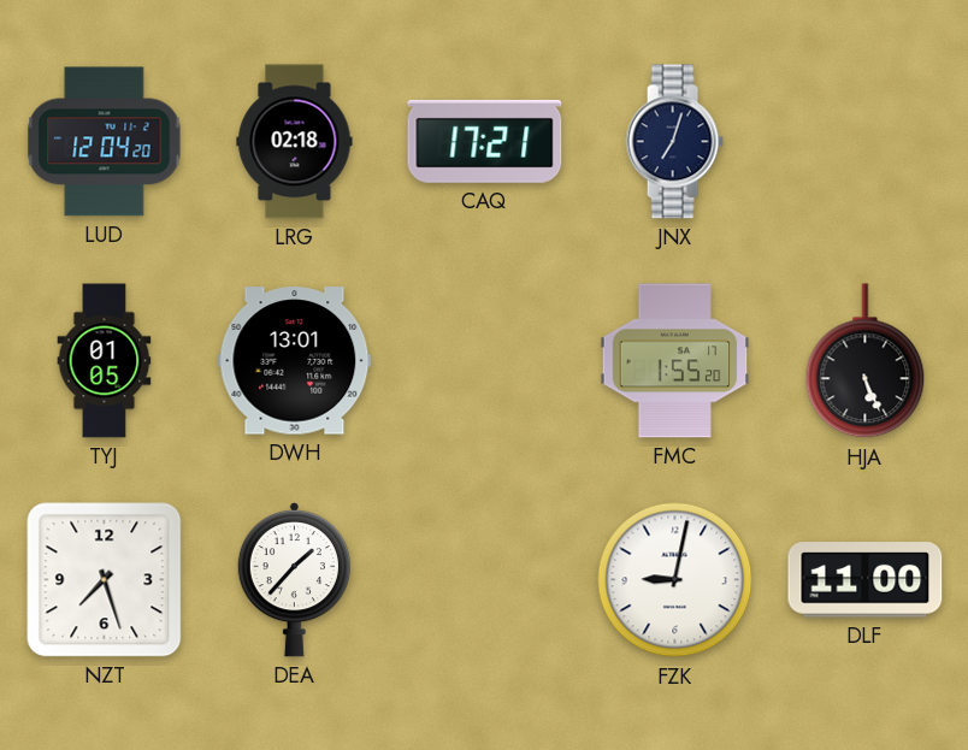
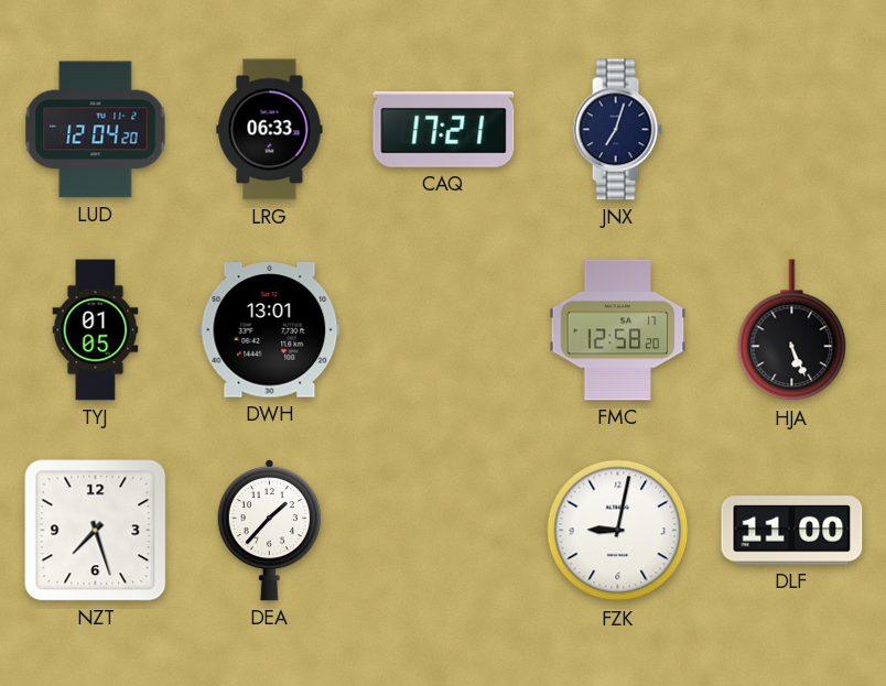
LRG: 02:18 -> 06:33 (270, 130)
FMC: 1:55 -> 12:58 (618, 330)
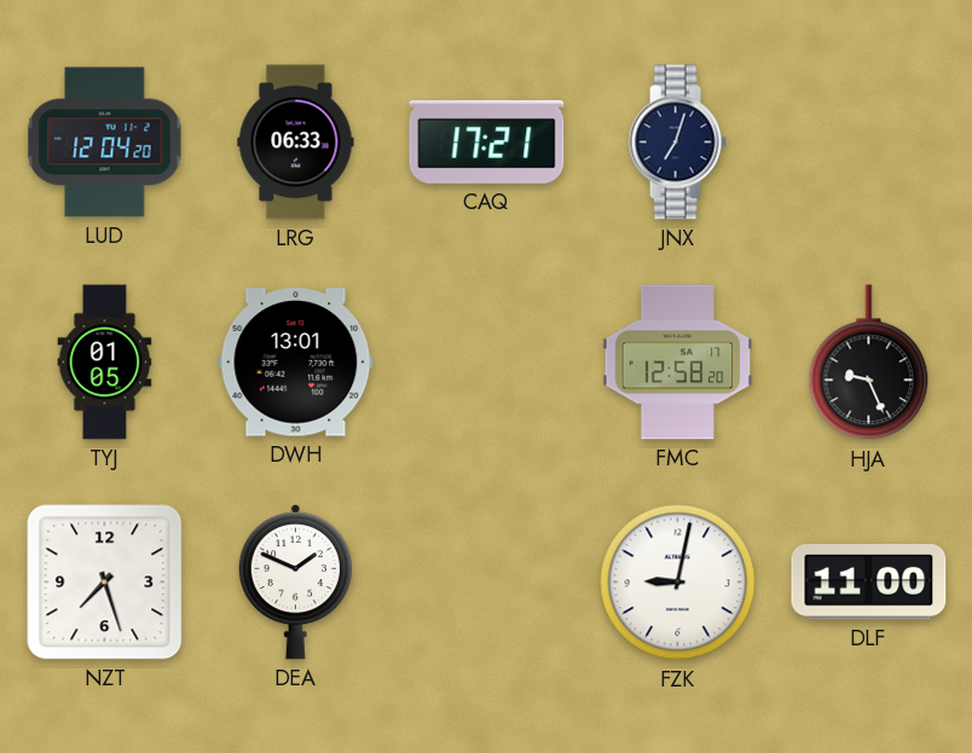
HJA: 5:26 -> 9:26 (869, 363)
DEA: 1:37 -> 1:49 (295, 583)
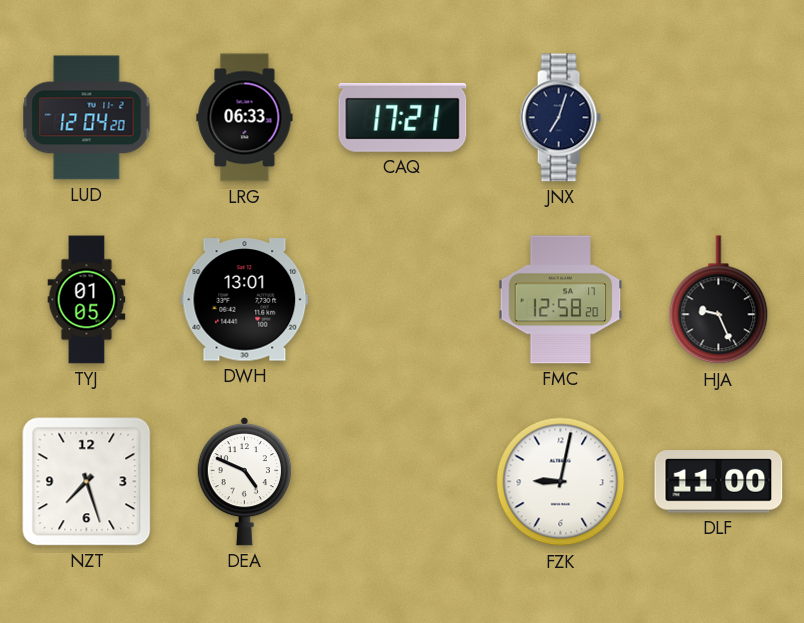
DEA: 1:49 -> 4:49 (244, 482)
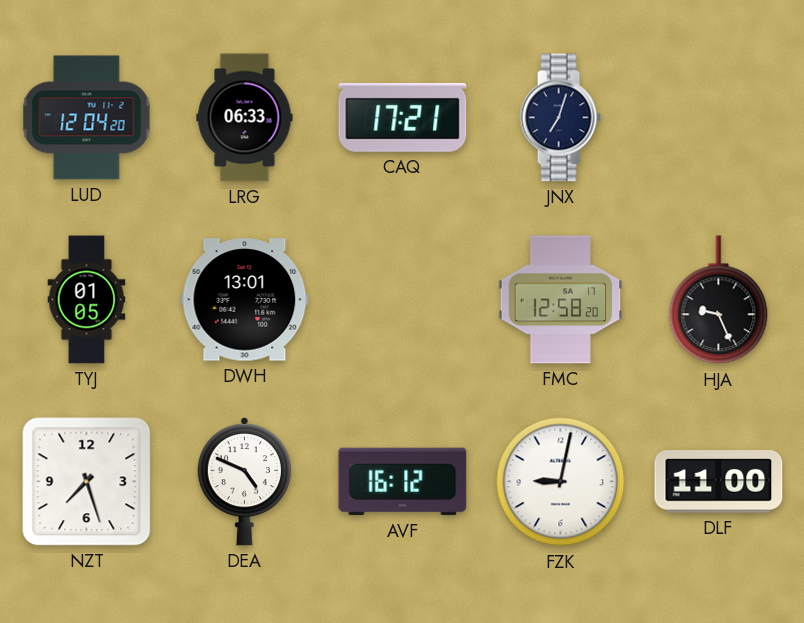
AVF: none -> 16:12 (403, 482)
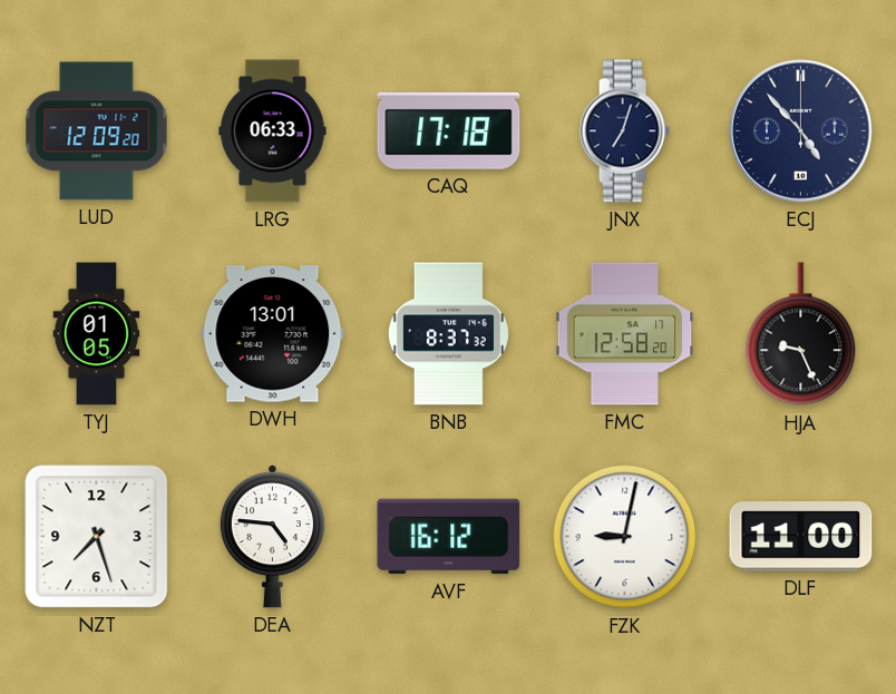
LUD: 12:04 -> 12:09 (97, 131)
CAQ: 17:21 -> 17:18 (449, 130)
ECJ: none -> 4:53 (801, 131)
BNB: none -> 8:37 (448, 334)
DEA: 4:49 -> 4:46 (272, 537)
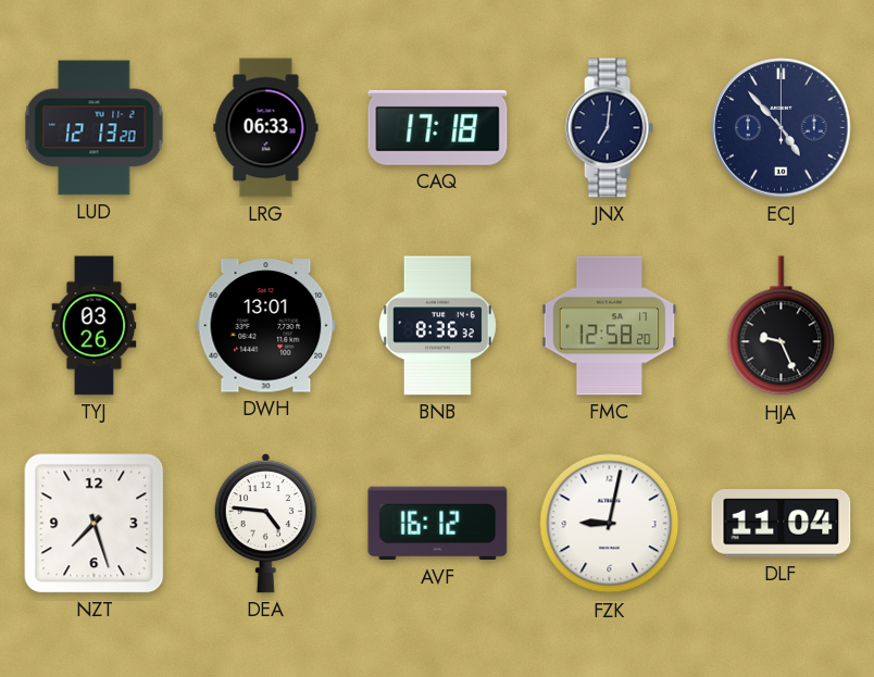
LUD: 12:09 -> 12:13 (95, 128)
JNX: 7:03 -> 7:01 (609, 128)
TYJ: 01:05 -> 03:26 (95, 326)
BNB: 8:37 -> 8:36 (437, 326)
DLF: 11:00 -> 11:04 (782, 524)
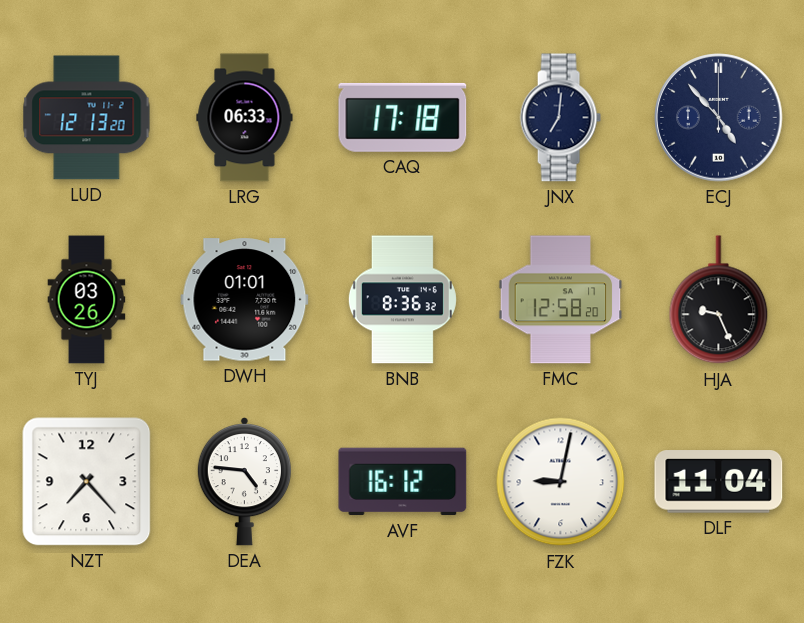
DWH: 13:01 -> 01:01 (245, 300)
NZT: 7:27 -> 7:23 (87, 482)
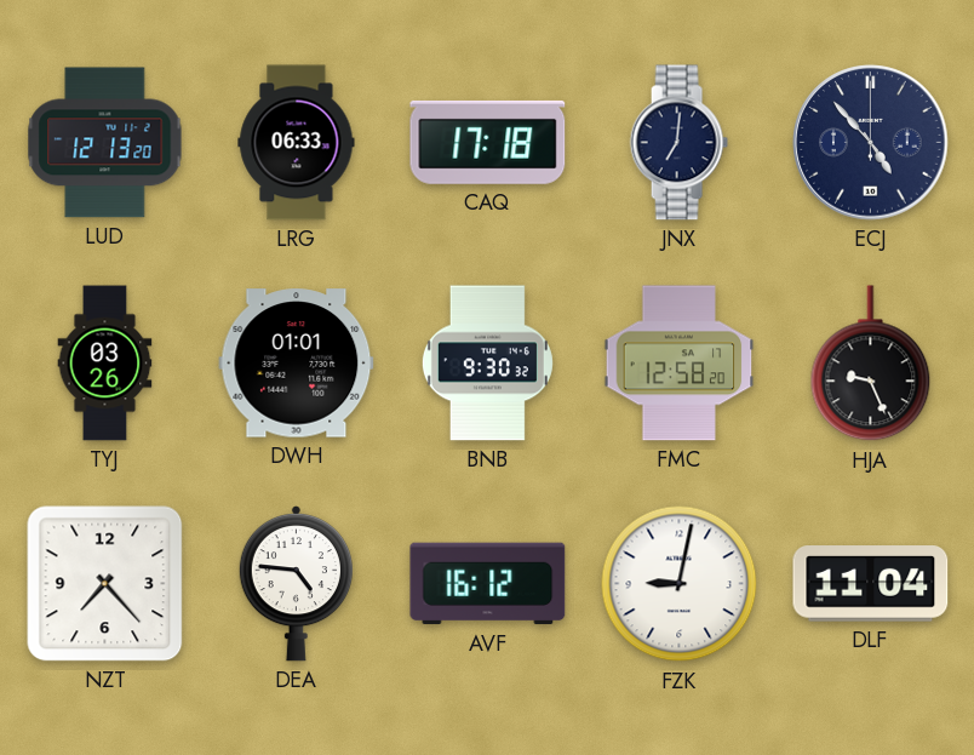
BNB: 8:36 -> 9:30 (487, 364)
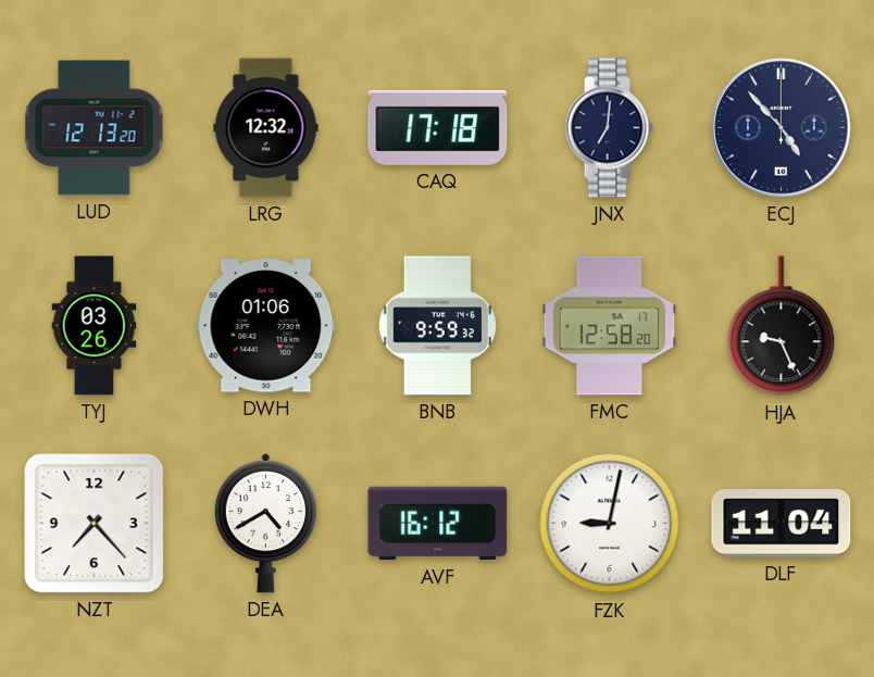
LRG: 06:33 -> 12:32 (266, 128)
DWH: 01:01 -> 01:06 (266, 326)
BNB: 9:30 -> 9:59 (437, 326)
DEA: 4:46 -> 4:40 (265, 524)
